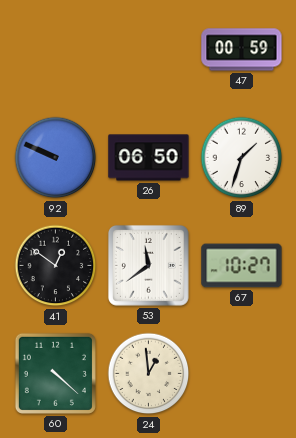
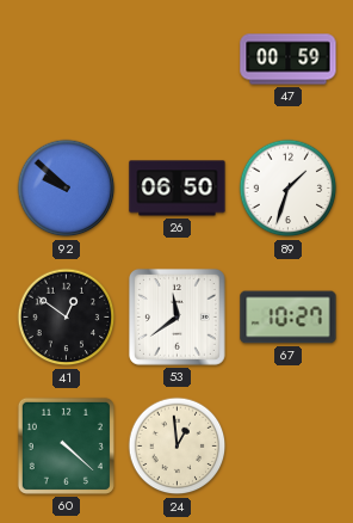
92: 9:49 -> 9:52 (67, 189)
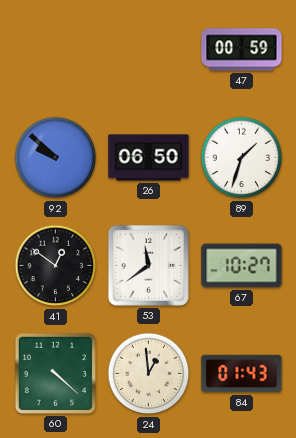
84: none -> 01:43 (242, 374)
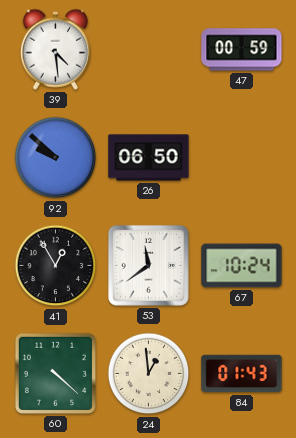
39: none -> 4:29 (55, 49)
89: 1:33 -> none (242, 158)
41: 12:51 -> 12:55 (56, 266)
67: 10:27 -> 10:24 (242, 266)
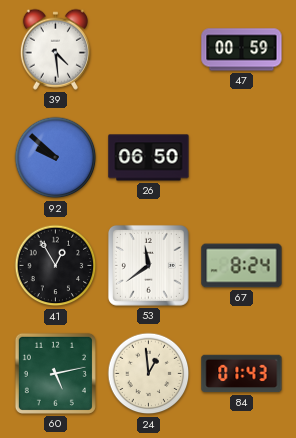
67: 10:24 -> 8:24 (242, 266)
60: 4:22 -> 5:13 (55, 373)
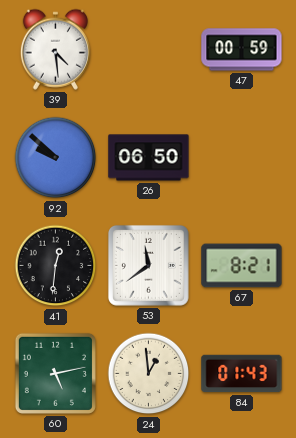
41: 12:55 -> 12:31 (56, 266)
67: 8:24 -> 8:21 (242, 266)
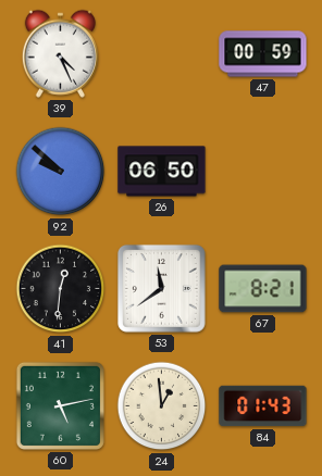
39: 4:29 -> 4:26 (60, 53)
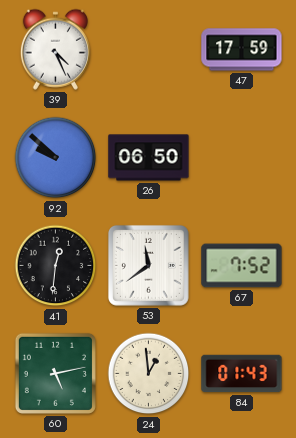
47: 00:59 -> 17:59 (242, 50)
67: 8:21 -> 7:52 (242, 266)
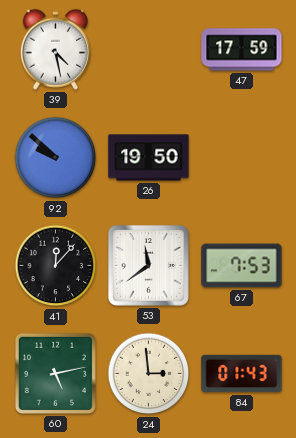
39: 4:26 -> 4:28 (55, 49)
26: 06:50 -> 19:50 (149, 158)
41: 12:31 -> 12:07 (56, 266)
67: 7:52 -> 7:53 (242, 266)
24: 12:59 -> 2:59 (149, 374)
